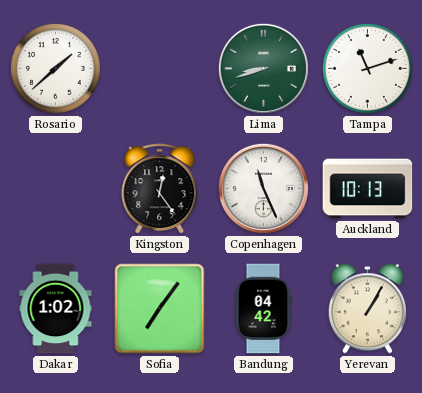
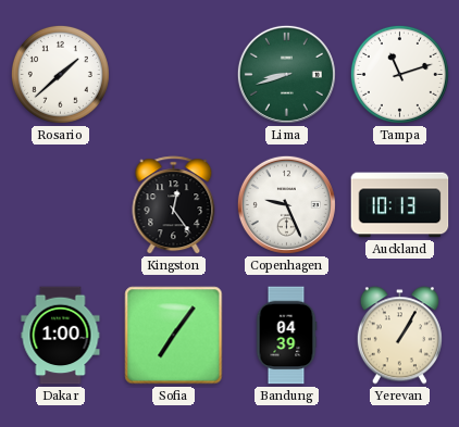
Copenhagen: 11:26 -> 9:26 (286, 204)
Dakar: 1:02 -> 1:00 (61, 336)
Bandung: 04:42 -> 04:39 (286, 336)
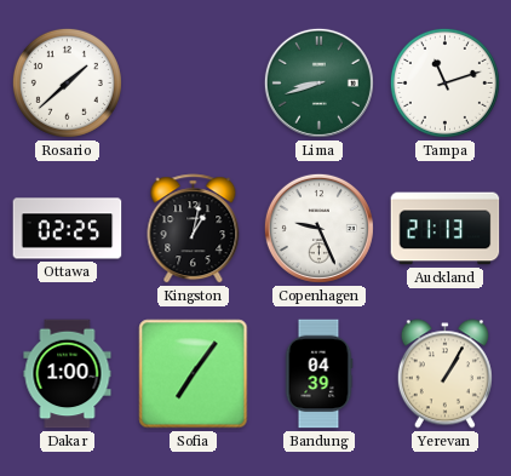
Ottawa: none -> 02:25 (68, 229)
Kingston: 12:24 -> 1:02 (194, 229)
Auckland: 10:13 -> 21:13 (446, 229)
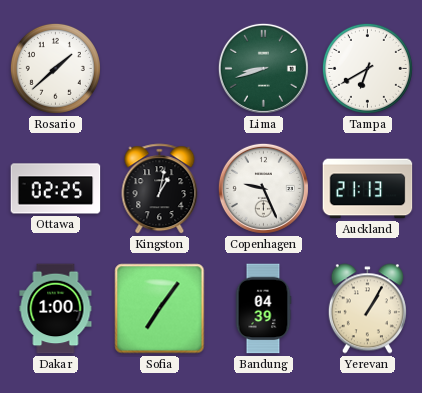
Tampa: 11:12 -> 6:40 (367, 68)
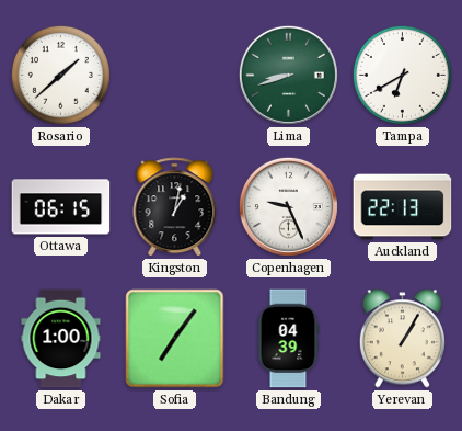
Ottawa: 02:25 -> 06:15 (61, 207)
Auckland: 21:13 -> 22:13 (403, 207)
